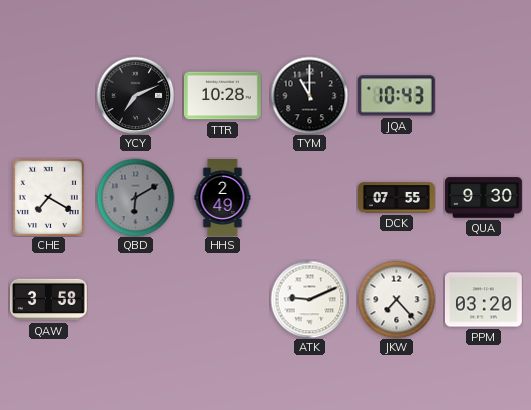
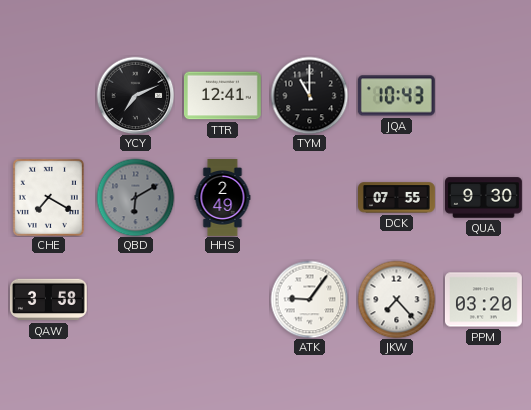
TTR: 10:28 -> 12:41 (222, 96)
ATK: 9:11 -> 9:06 (309, 299)
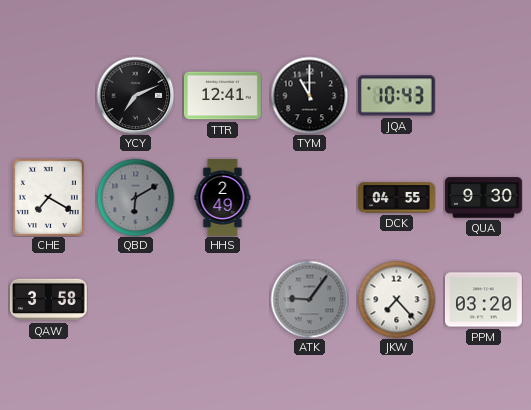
DCK: 07:55 -> 04:55 (397, 198)
ATK dial: white -> grey (309, 299)
